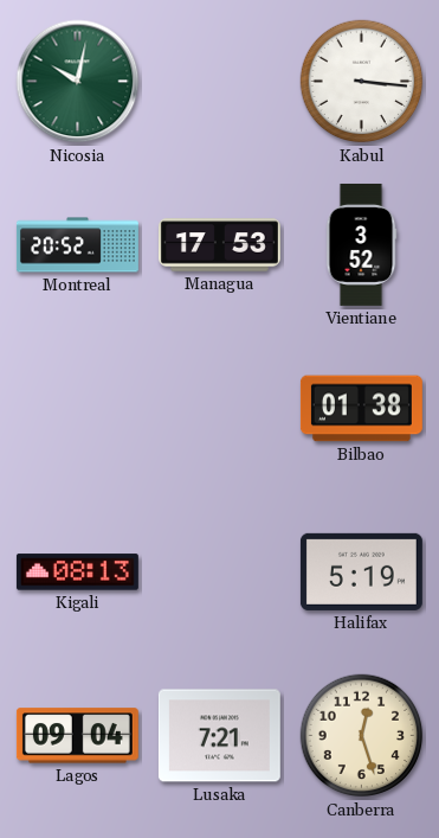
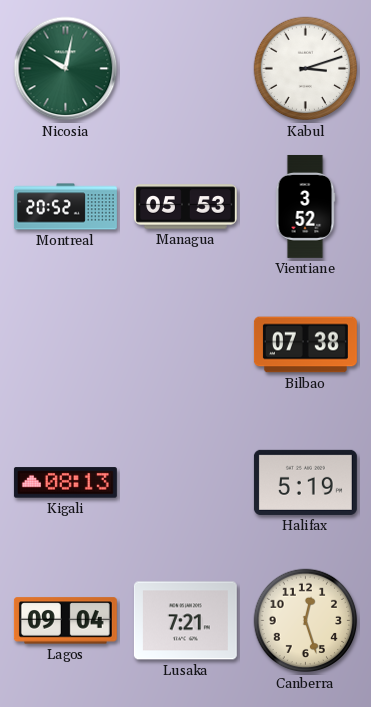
Kabul: 3:16 -> 3:12 (306, 69)
Managua: 17:53 -> 05:53 (185, 207)
Bilbao: 01:38 -> 07:38 (305, 345)
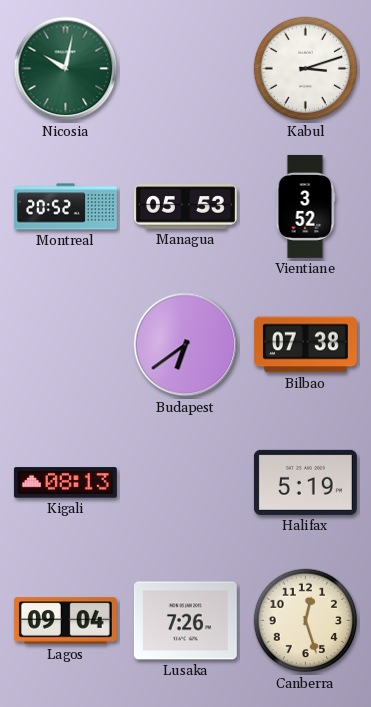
Budapest: none -> 6:39 (186, 345)
Lusaka: 7:21 -> 7:26 (185, 621)
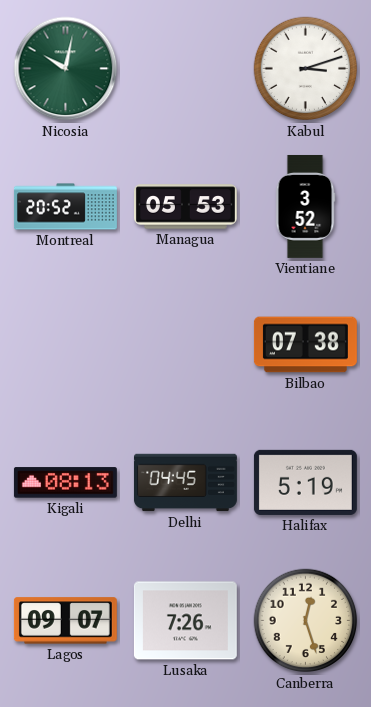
Budapest: 6:39 -> none (186, 345)
Delhi: none -> 04:45 (185, 483)
Lagos: 09:04 -> 09:07 (65, 621)
